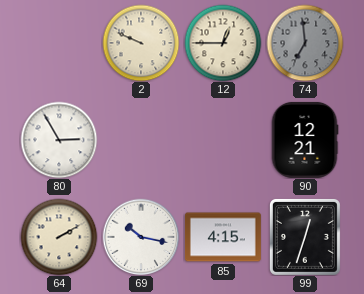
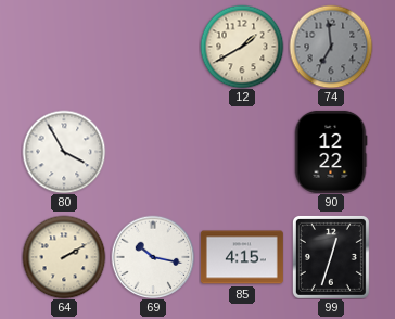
2: 9:49 -> none (141, 43)
12: 12:45 -> 1:40 (242, 47)
80: 2:55 -> 3:55 (64, 152)
90: 12:21 -> 12:22 (331, 152)
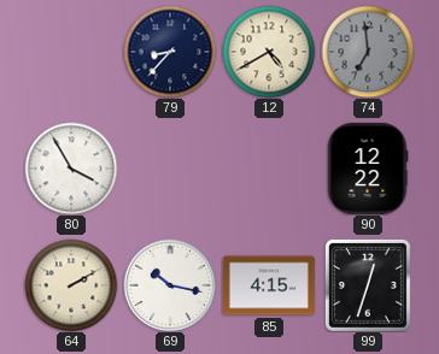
79: none -> 8:37 (170, 52)
12: 1:40 -> 4:40 (269, 52)
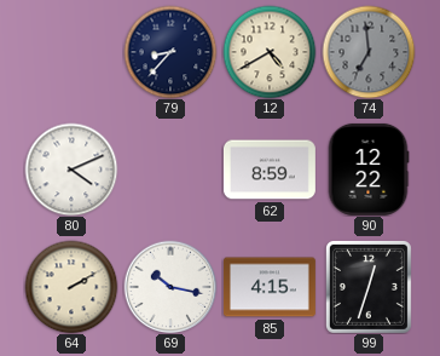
80: 3:55 -> 4:11 (71, 170)
62: none -> 8:59 (270, 170)
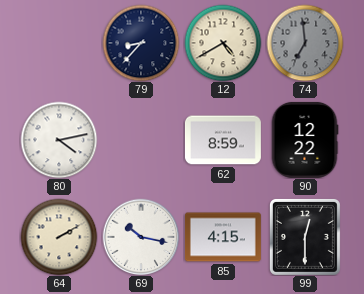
80: 4:11 -> 4:13 (59, 140)
99: 12:33 -> 12:30 (305, 237)
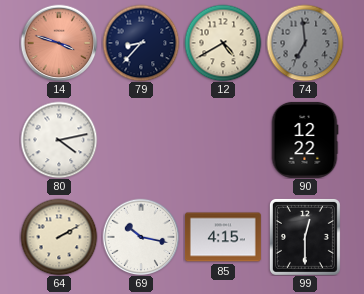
14: none -> 3:48 (59, 43)
62: 8:59 -> none (223, 140)
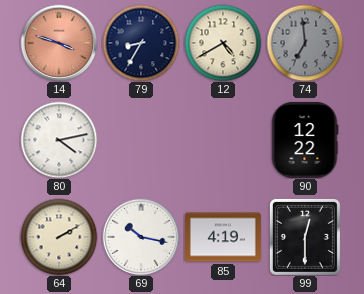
79: 8:37 -> 8:35 (141, 43)
85: 4:15 -> 4:19 (223, 237)
